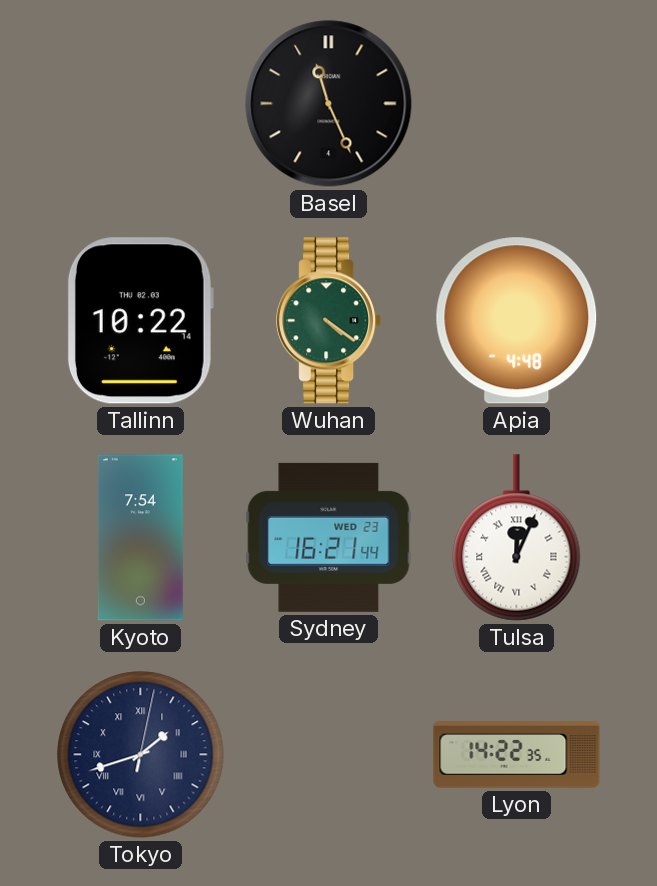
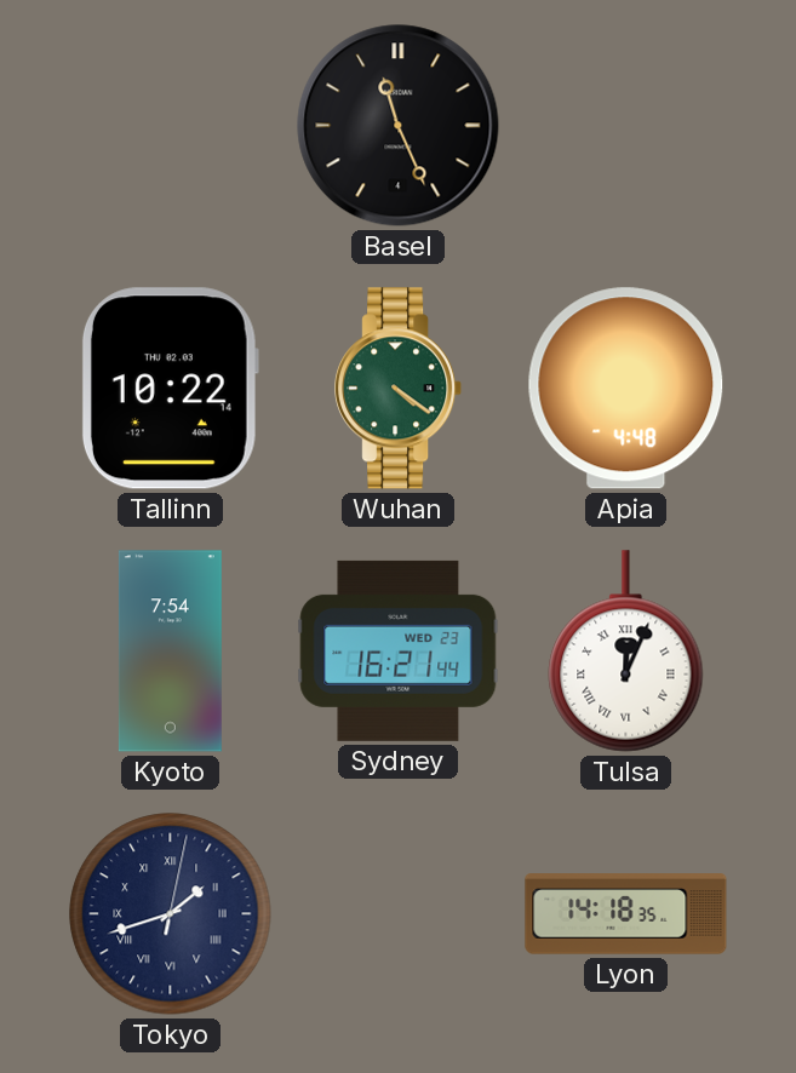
Lyon: 14:22 -> 14:18 (626, 914)
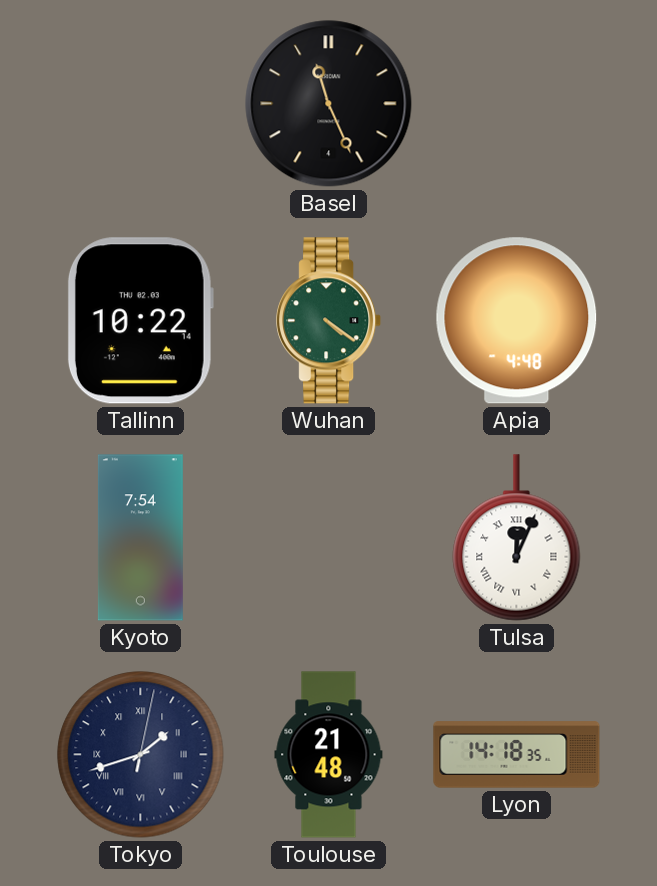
Sydney: 16:21 -> none (399, 650)
Toulouse: none -> 21:48 (329, 755)
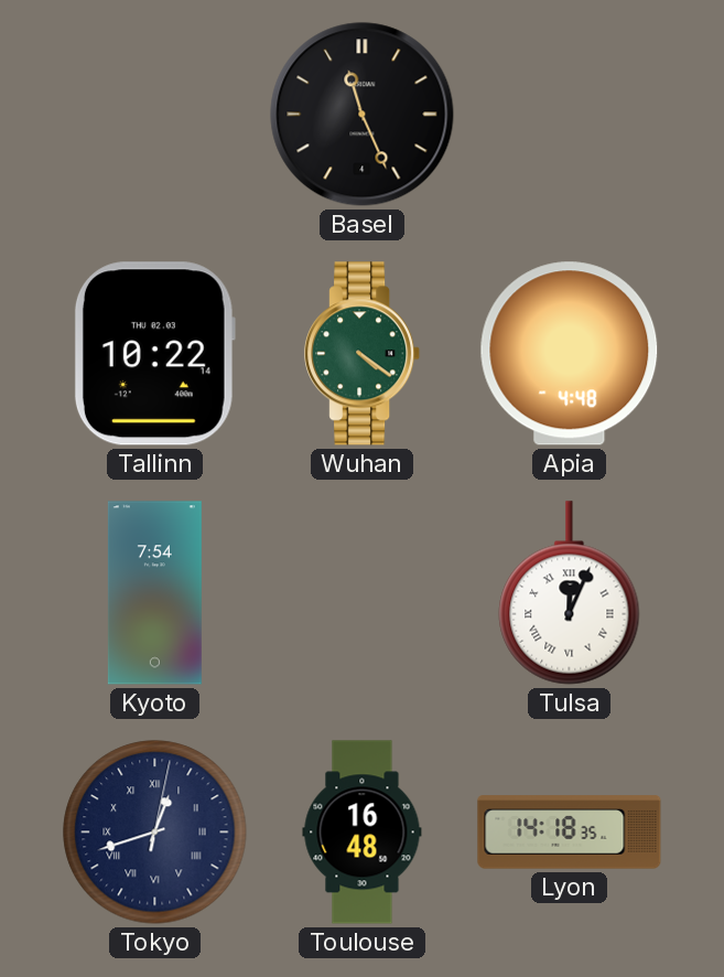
Tokyo: 1:42 -> 12:42 (155, 833)
Toulouse: 21:48 -> 16:48 (363, 833)
